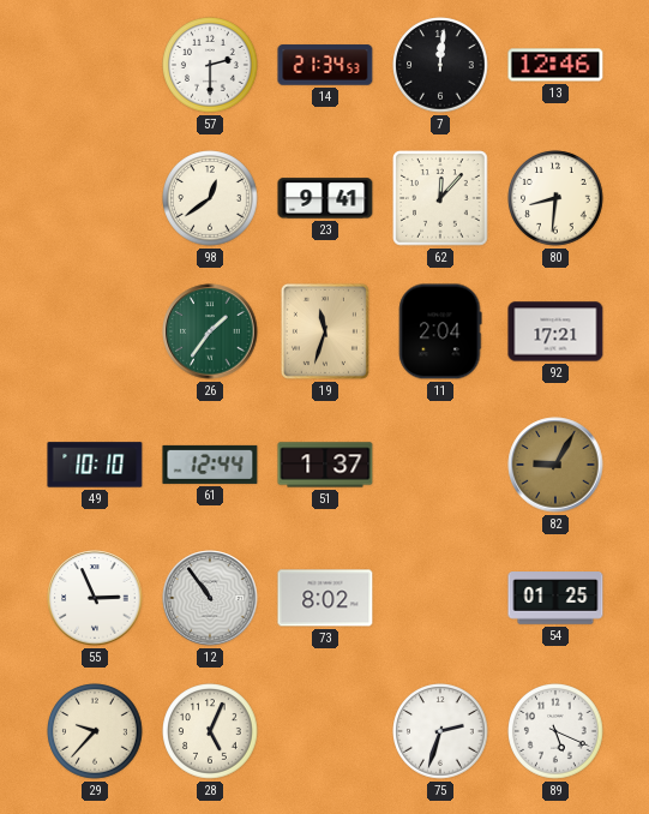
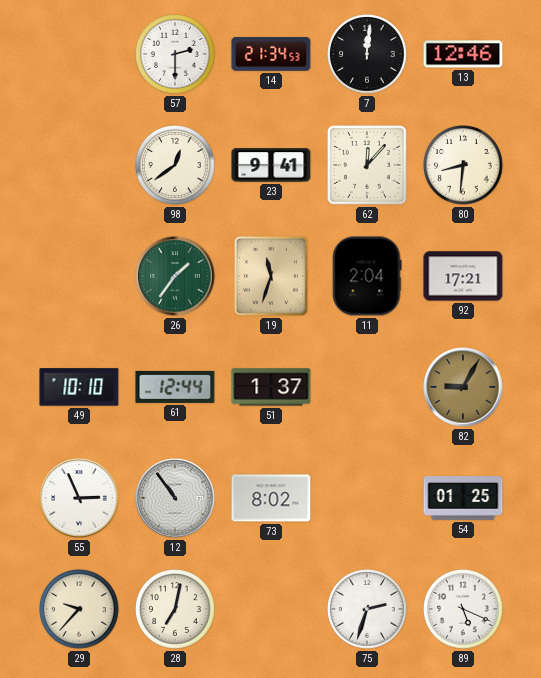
28: 5:04 -> 7:02 (175, 609)
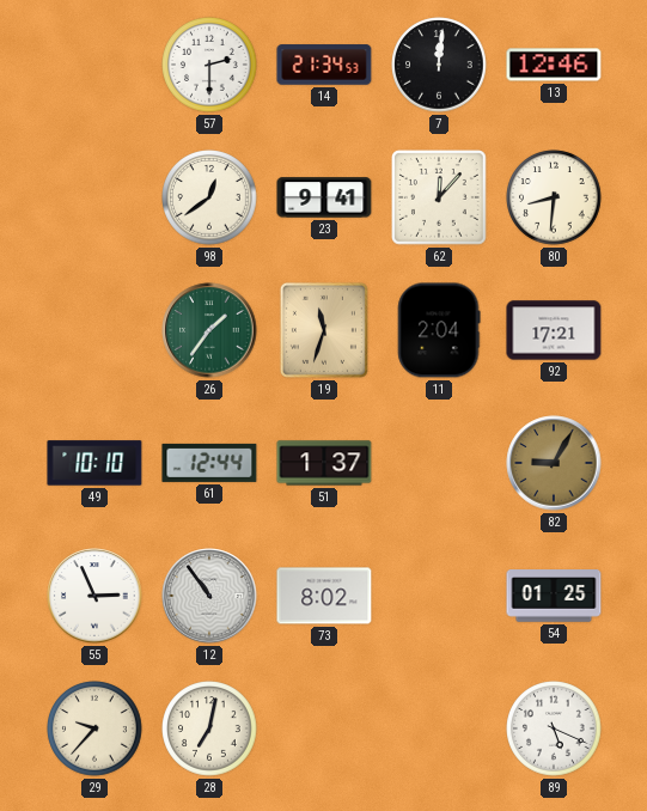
75: 2:33 -> none (367, 609)
